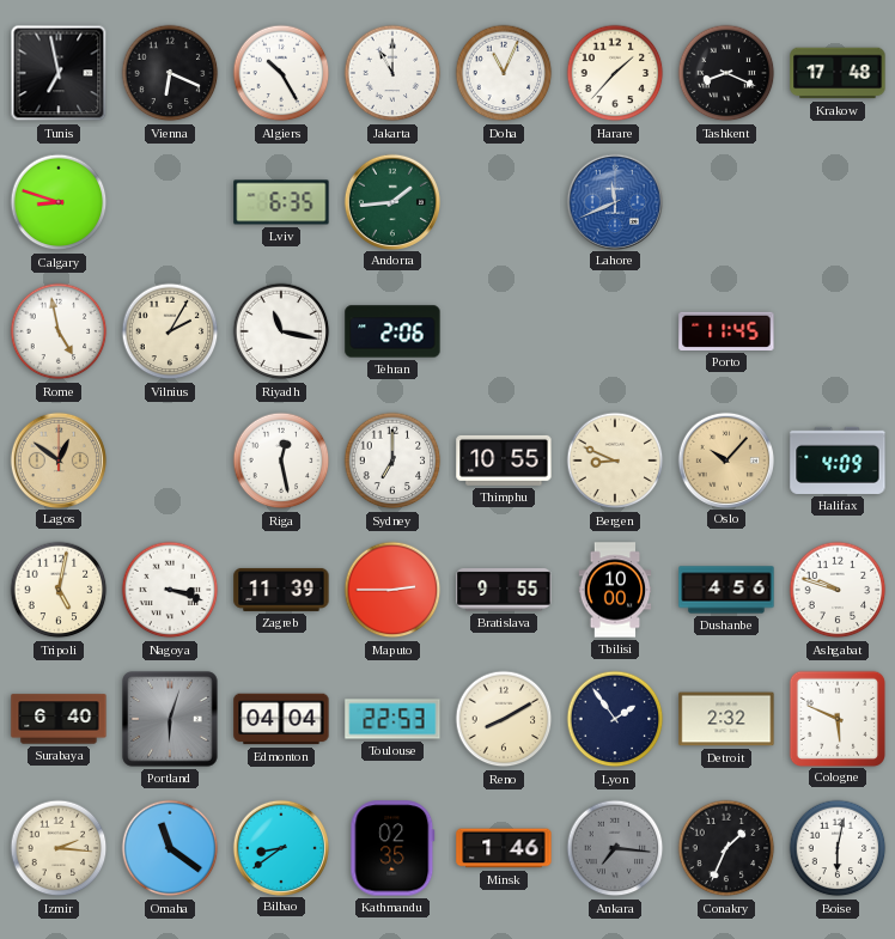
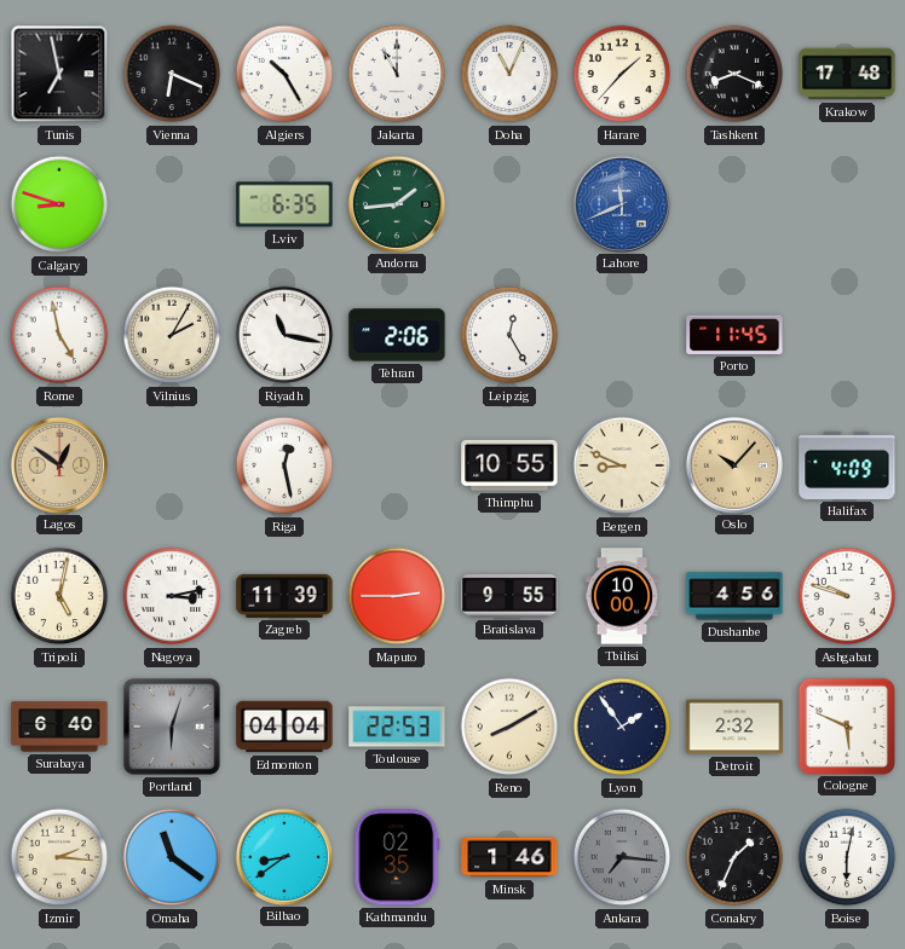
Leipzig: none -> 12:25 (509, 335)
Sydney: 7:00 -> none (392, 461)
Nagoya: 3:18 -> 3:13 (172, 596)
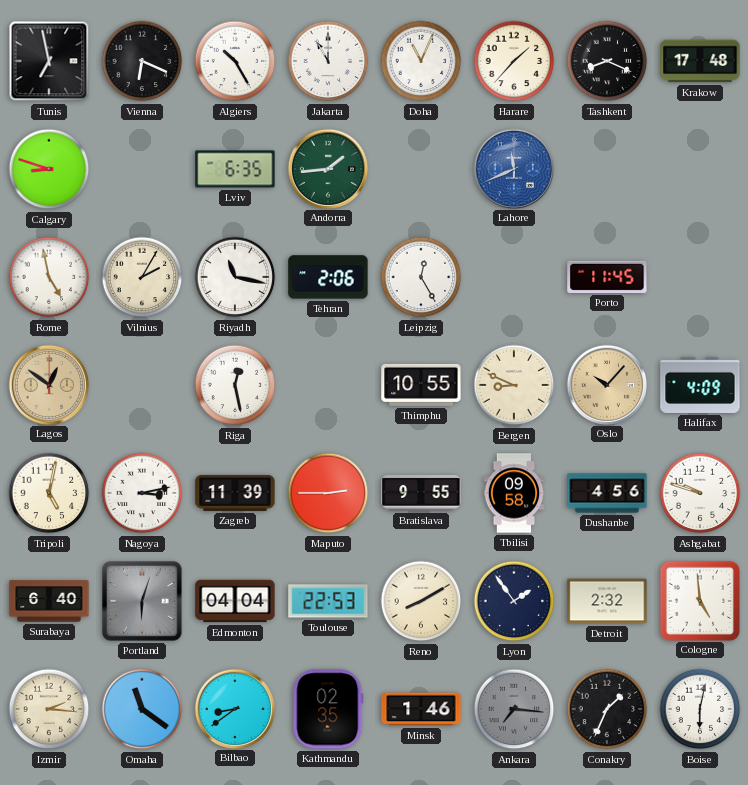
Tbilisi: 10:00 -> 09:58 (514, 493)
Cologne: 5:49 -> 4:59 (699, 600)
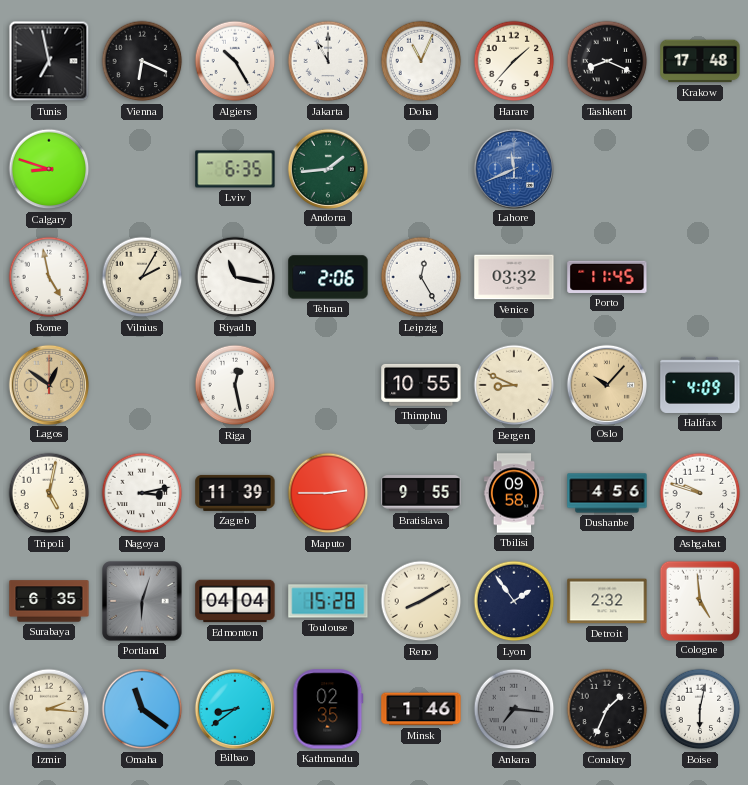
Venice: none -> 03:32 (514, 277)
Surabaya: 6:40 -> 6:35 (49, 601)
Toulouse: 22:53 -> 15:28 (328, 601)
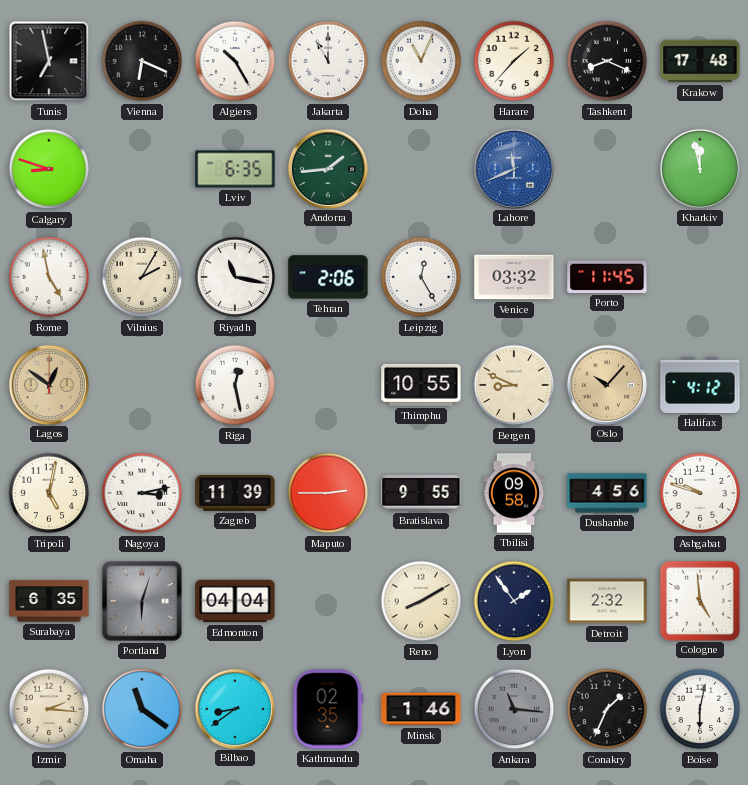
Kharkiv: none -> 11:58 (699, 168)
Halifax: 4:09 -> 4:12 (700, 385)
Toulouse: 15:28 -> none (328, 601)
Ankara: 7:16 -> 11:16 (514, 709)
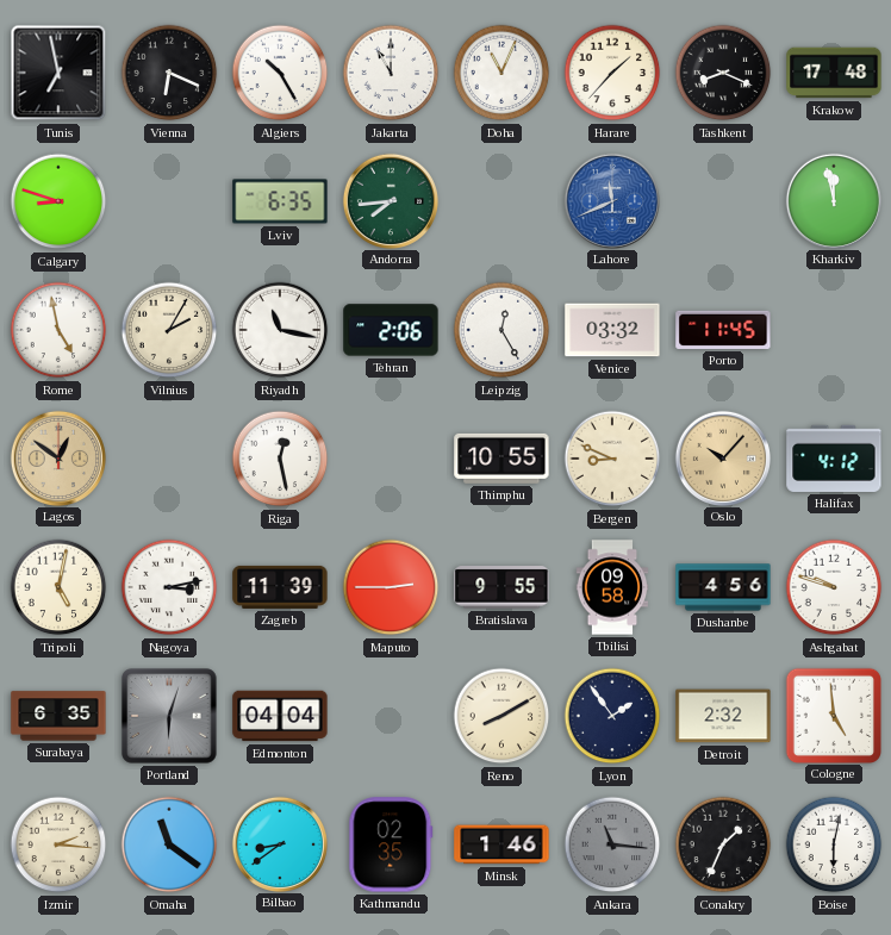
Andorra: 1:44 -> 7:44 (390, 200)
